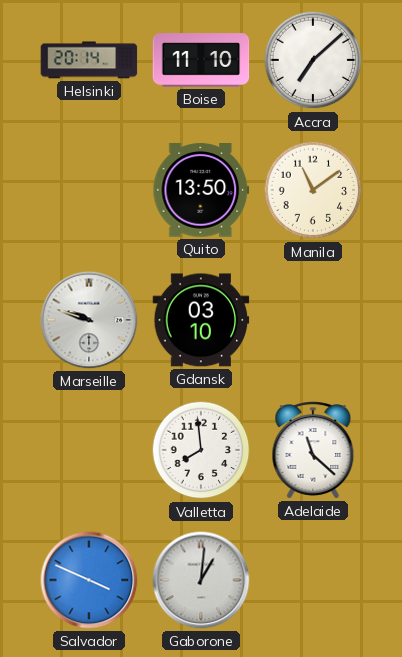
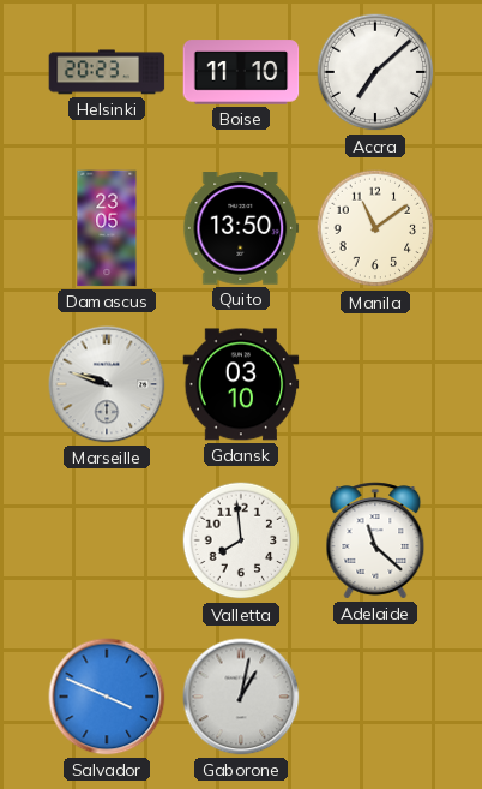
Helsinki: 20:14 -> 20:23 (107, 72)
Damascus: none -> 23:05 (107, 228)
Gaborone: 1:01 -> 1:02 (241, 697)
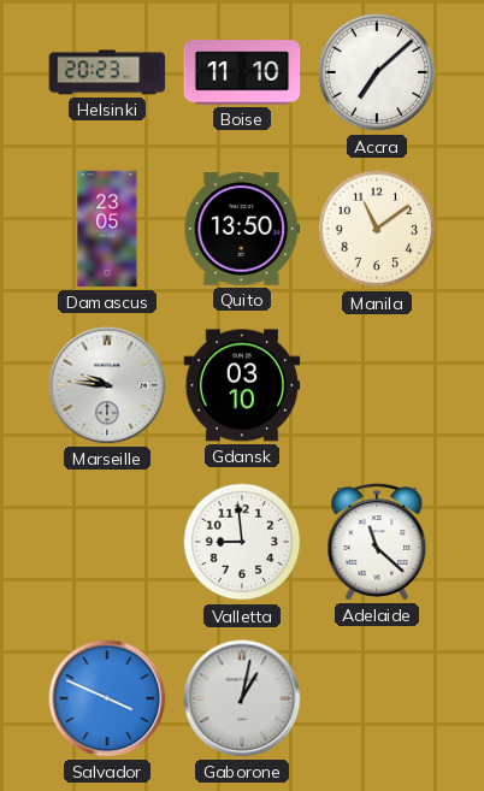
Marseille: 9:48 -> 9:46 (107, 385)
Valletta: 7:59 -> 8:59 (242, 542)
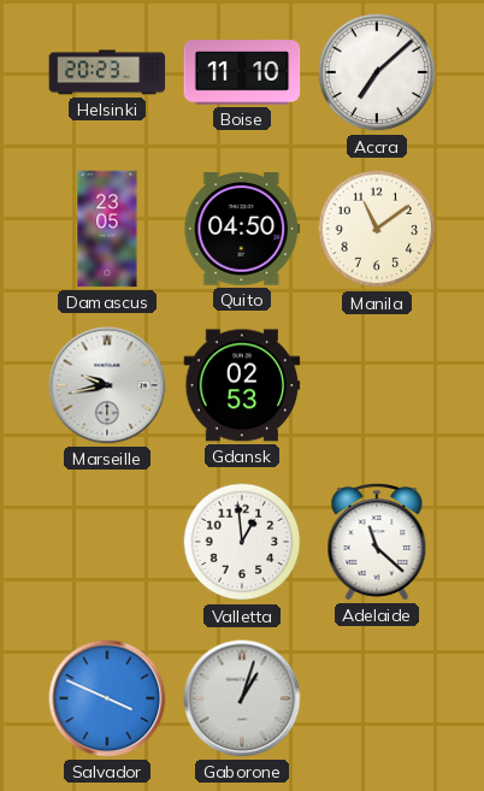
Quito: 13:50 -> 04:50 (242, 229)
Marseille: 9:46 -> 9:43 (107, 385)
Gdansk: 03:10 -> 02:53 (242, 385)
Valletta: 8:59 -> 12:59 (242, 542)
Gaborone: 1:02 -> 1:03 (242, 698)
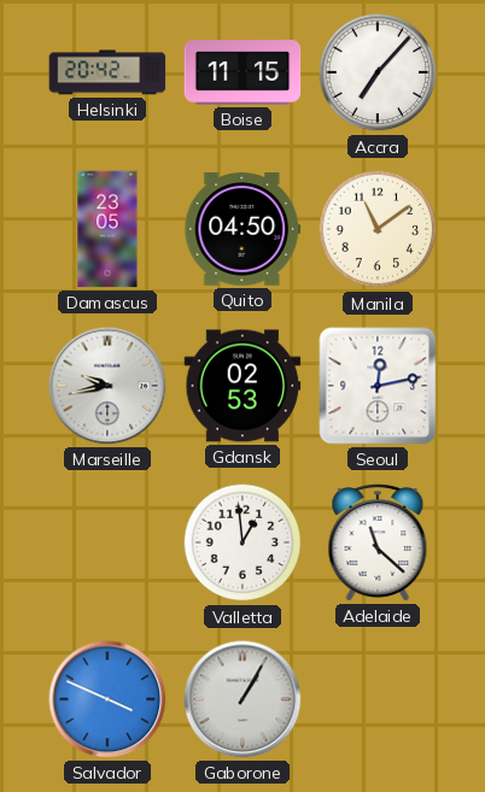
Helsinki: 20:23 -> 20:42 (107, 72)
Boise: 11:10 -> 11:15 (242, 72)
Accra: 7:08 -> 7:07 (378, 72)
Seoul: none -> 12:13 (378, 386)
Gaborone: 1:03 -> 1:05 (242, 699)
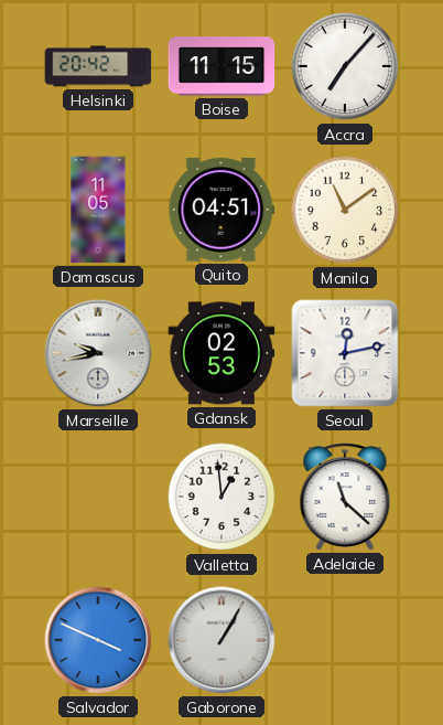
Damascus: 23:05 -> 11:05 (98, 210)
Quito: 04:50 -> 04:51 (221, 210)
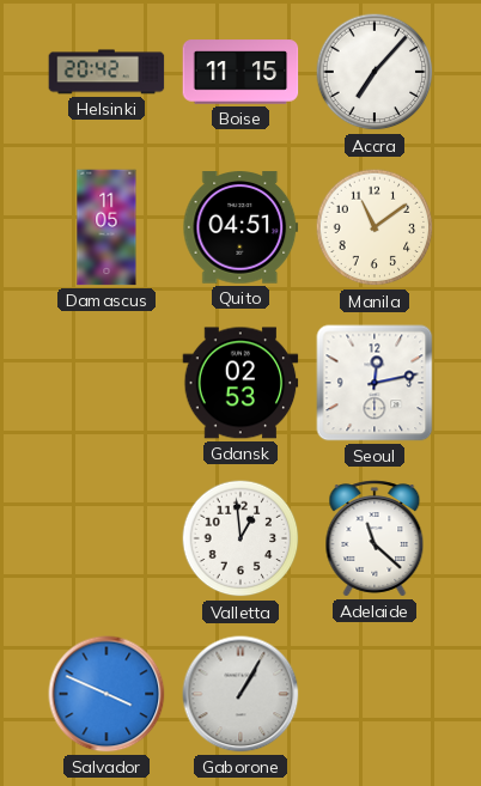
Marseille: 9:43 -> none (98, 353)
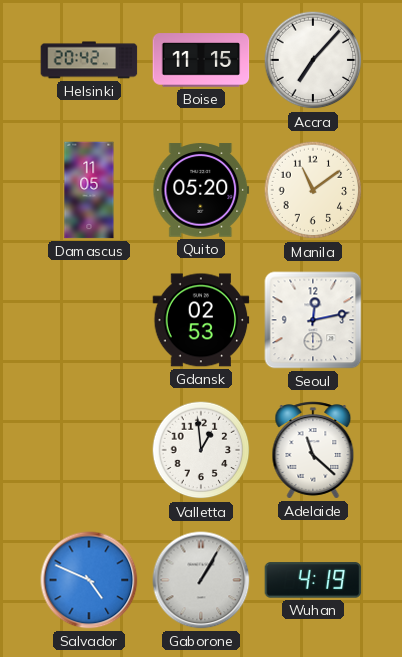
Quito: 04:51 -> 05:20 (201, 190)
Salvador: 3:49 -> 4:49 (89, 580)
Wuhan: none -> 4:19 (313, 580)
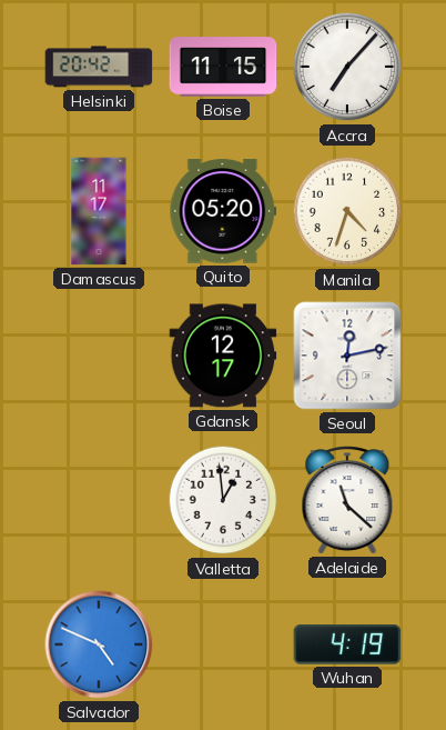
Damascus: 11:05 -> 11:17 (99, 211)
Manila: 11:09 -> 4:33 (347, 211)
Gdansk: 02:53 -> 12:17 (223, 356)
Gaborone: 1:05 -> none (201, 580)
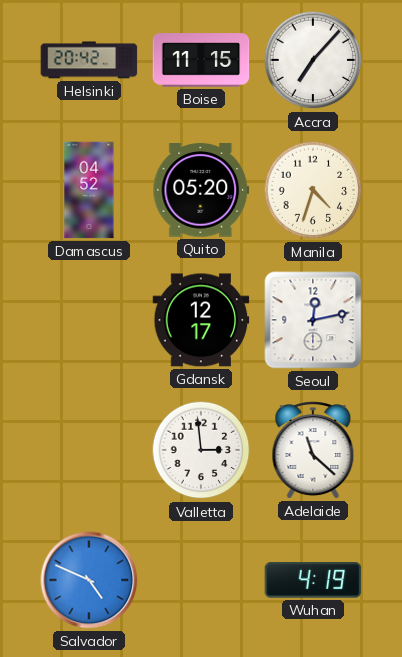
Damascus: 11:17 -> 04:52 (89, 190)
Valletta: 12:59 -> 2:59 (201, 450)
